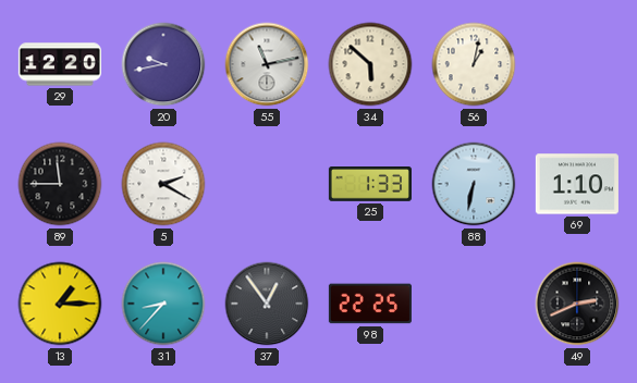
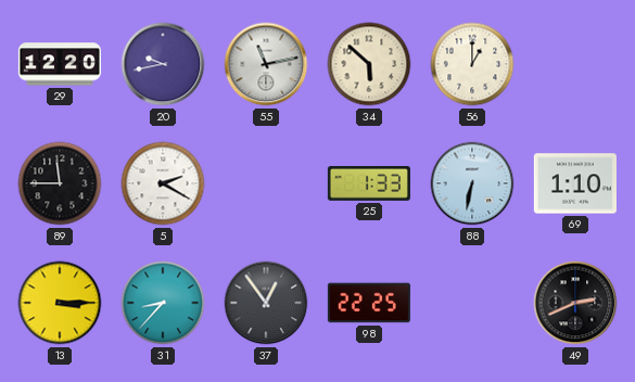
56: 1:02 -> 1:00 (472, 64)
13: 1:15 -> 3:15 (60, 303)
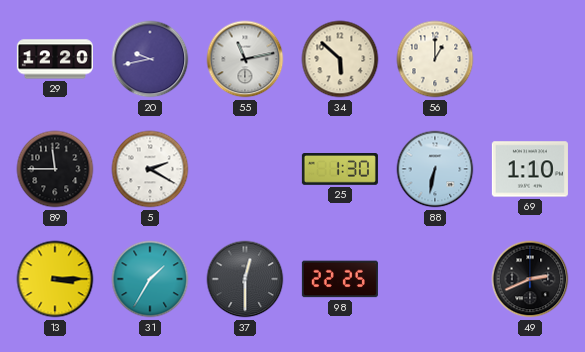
25: 1:33 -> 1:30 (340, 170)
31: 8:37 -> 1:35 (150, 279)
37: 12:54 -> 12:30 (245, 279)
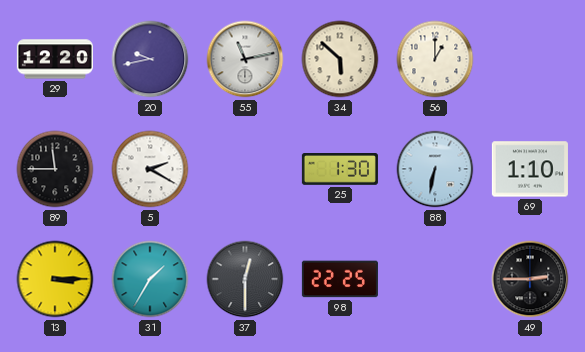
49: 2:41 -> 2:45 (530, 279)
